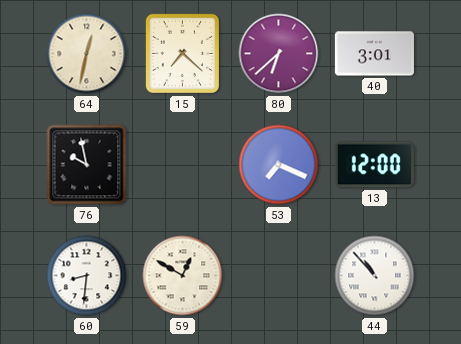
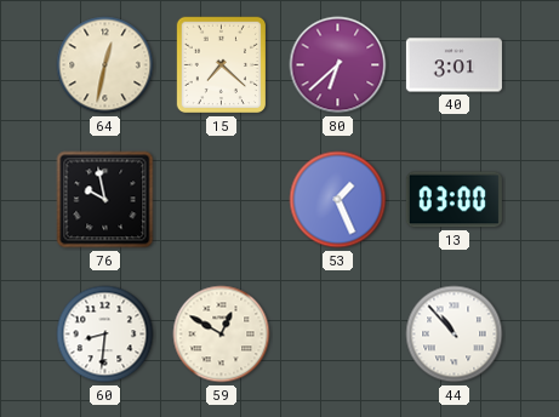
53: 7:19 -> 1:26 (338, 200)
13: 12:00 -> 03:00 (454, 200)
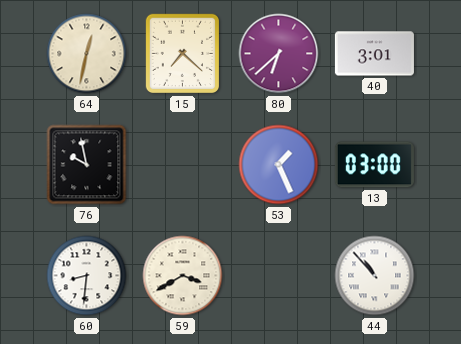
59: 12:50 -> 3:40 (183, 276)
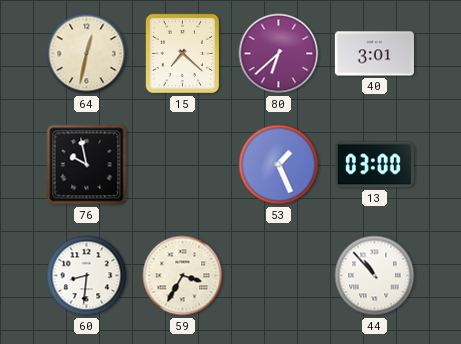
59: 3:40 -> 3:35 (183, 276)
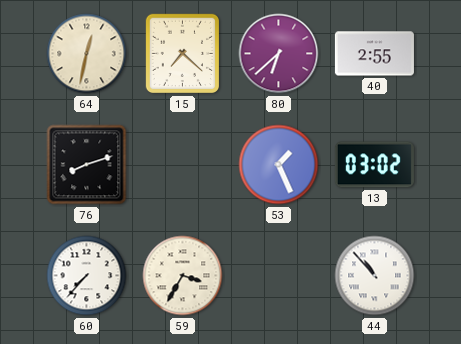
40: 3:01 -> 2:55 (374, 54)
76: 9:58 -> 8:12 (87, 165)
13: 03:00 -> 03:02 (374, 165)
60: 8:31 -> 7:37 (87, 276)
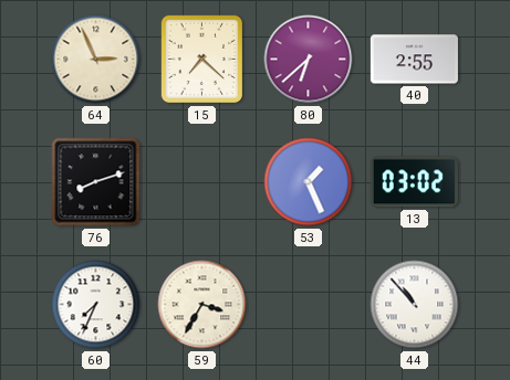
64: 12:32 -> 2:56 (96, 60)
60: 7:37 -> 7:34 (96, 305)
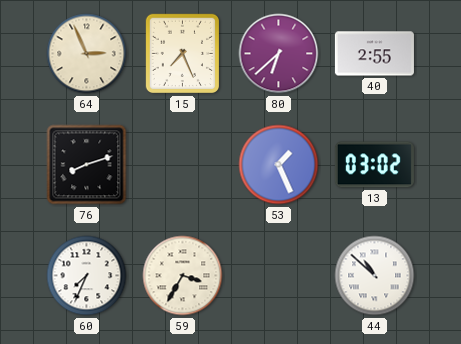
15: 7:22 -> 7:26 (182, 54)
44: 10:53 -> 10:52 (375, 276)
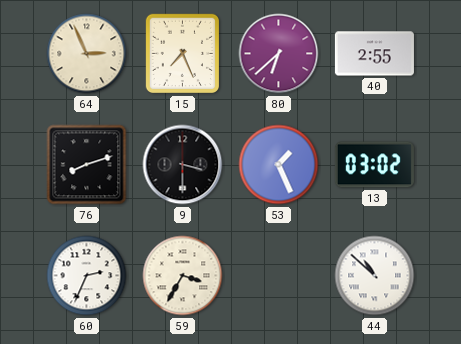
9: none -> 3:30 (183, 165)
60: 7:34 -> 2:34 (87, 276)
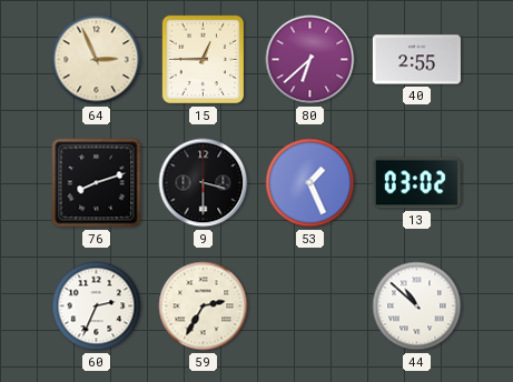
15: 7:26 -> 12:45 (203, 60)
59: 3:35 -> 2:35 (204, 306)
